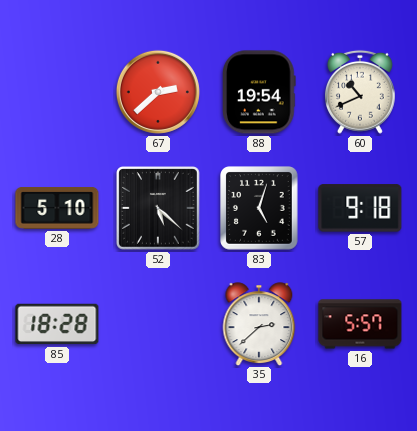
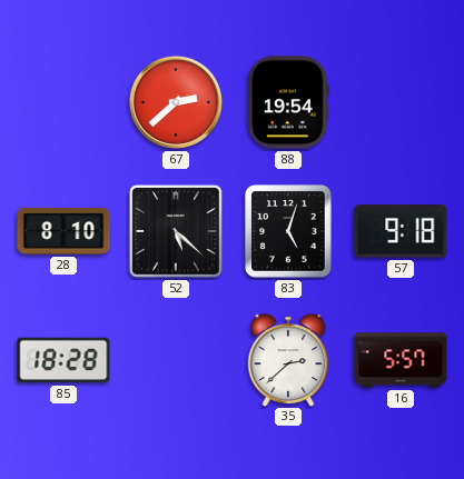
60: 10:41 -> none (360, 92)
28: 5:10 -> 8:10 (63, 232)
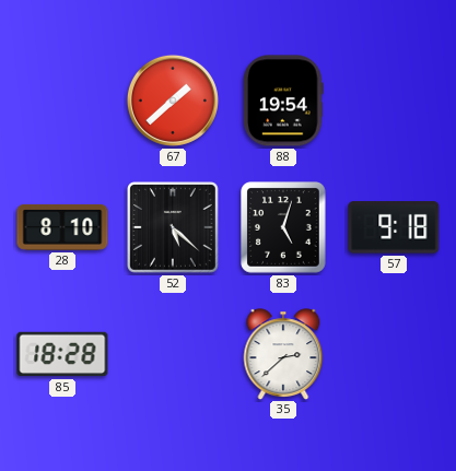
67: 2:38 -> 1:38 (173, 101)
16: 5:57 -> none (401, 360)
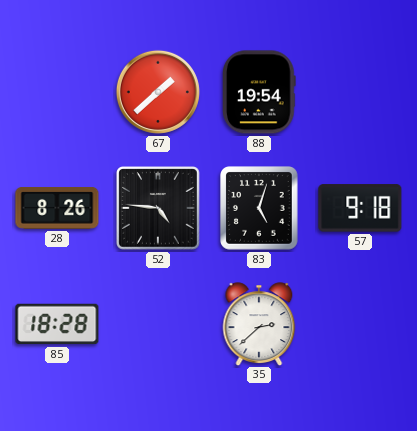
28: 8:10 -> 8:26 (57, 209)
52: 5:22 -> 4:46 (159, 209)
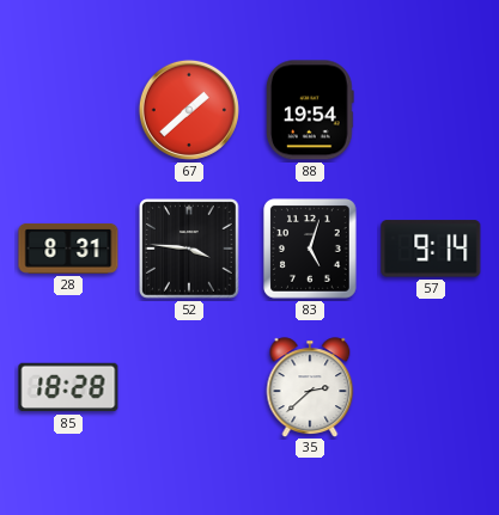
28: 8:26 -> 8:31 (68, 250)
52: 4:46 -> 3:46 (190, 250)
57: 9:18 -> 9:14 (431, 249)
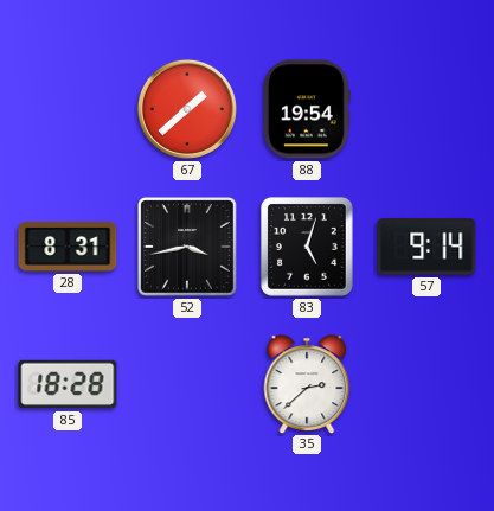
52: 3:46 -> 3:43 (188, 248)
